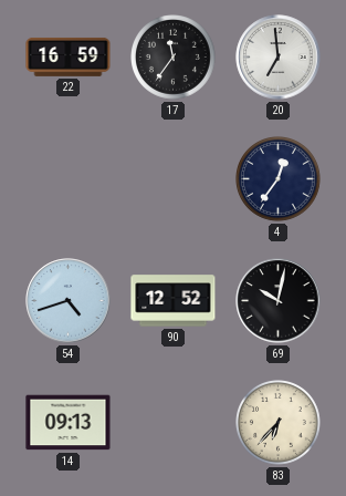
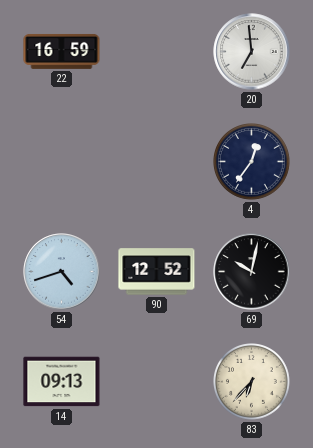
17: 11:36 -> none (174, 58)
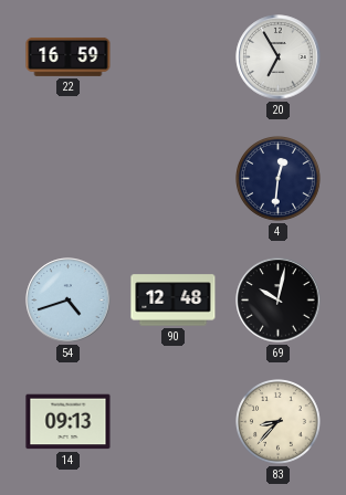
20: 6:59 -> 6:55 (279, 57)
4: 12:36 -> 12:31 (279, 179)
90: 12:52 -> 12:48 (174, 301)
83: 6:37 -> 8:37 (279, 422)
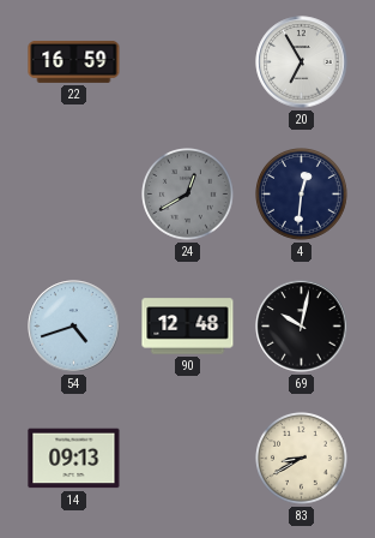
24: none -> 12:40 (188, 195)
83: 8:37 -> 8:40 (302, 459)
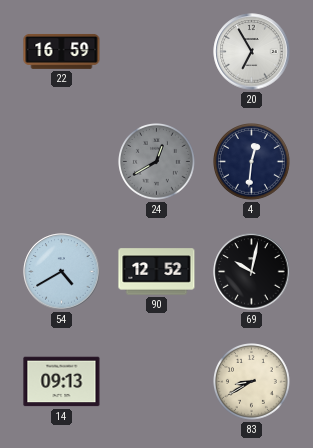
54: 4:42 -> 4:40 (62, 272)
90: 12:48 -> 12:52 (157, 272)
